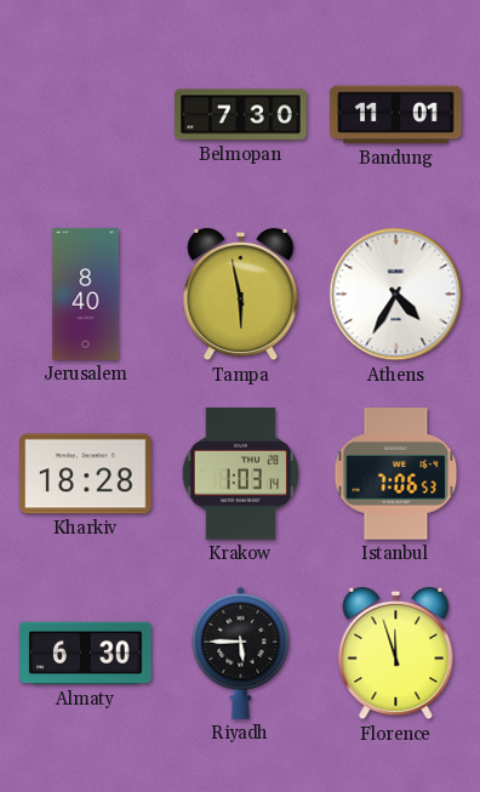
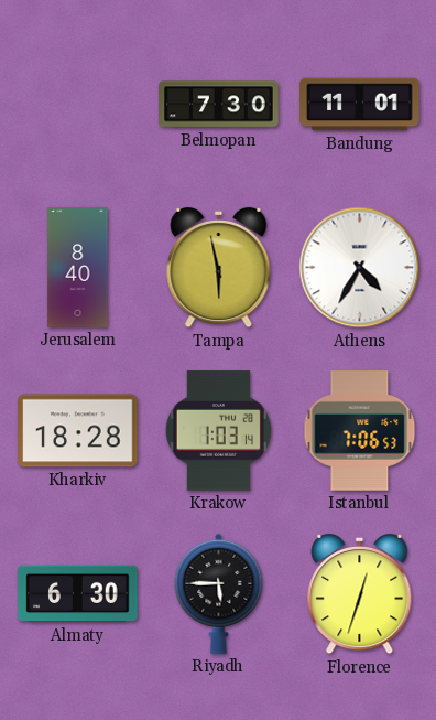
Florence: 11:57 -> 12:33 (360, 594)
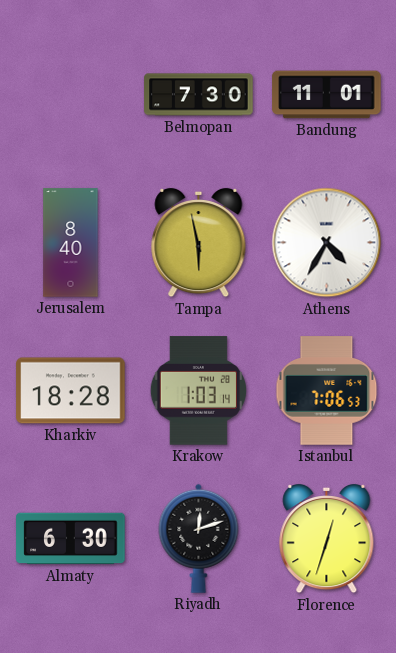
Riyadh: 5:45 -> 12:12 (199, 538)
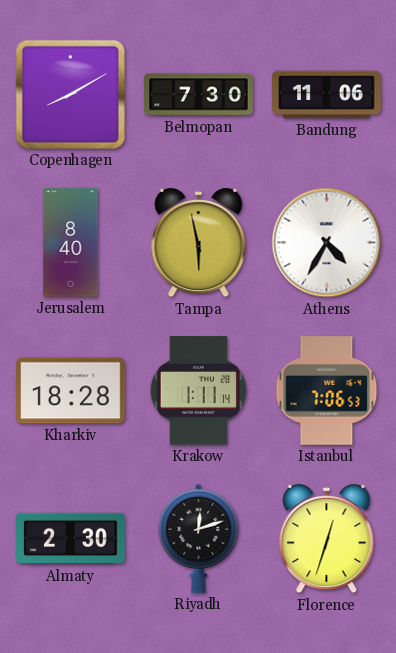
Copenhagen: none -> 8:10 (70, 94)
Bandung: 11:01 -> 11:06 (327, 95)
Krakow: 1:03 -> 1:11 (198, 391)
Almaty: 6:30 -> 2:30 (71, 539)
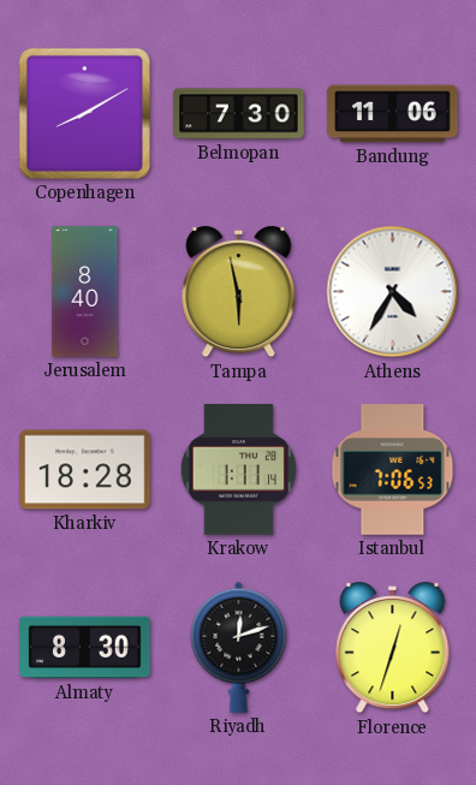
Almaty: 2:30 -> 8:30 (85, 648)
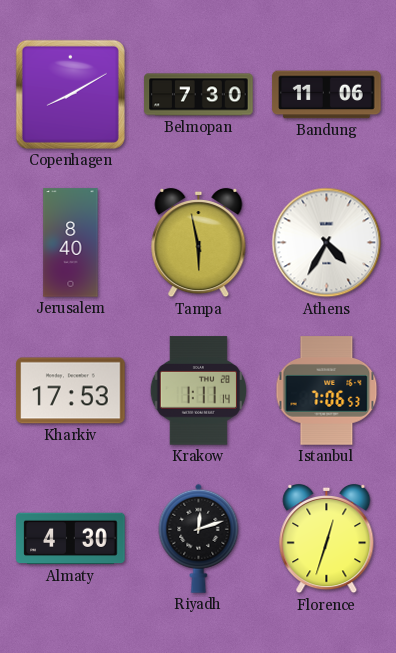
Kharkiv: 18:28 -> 17:53 (71, 391)
Almaty: 8:30 -> 4:30 (71, 539)
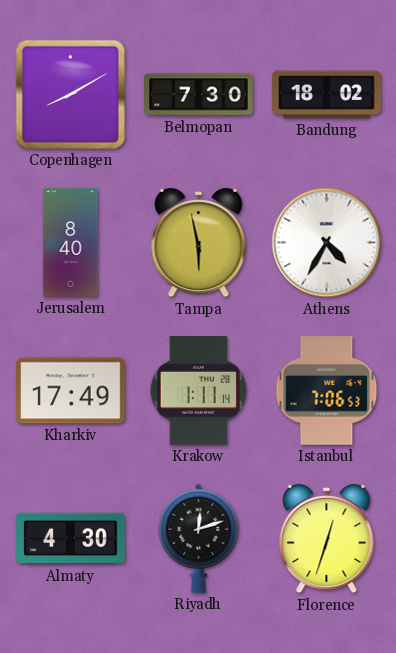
Bandung: 11:06 -> 18:02 (327, 95)
Kharkiv: 17:53 -> 17:49 (71, 391)
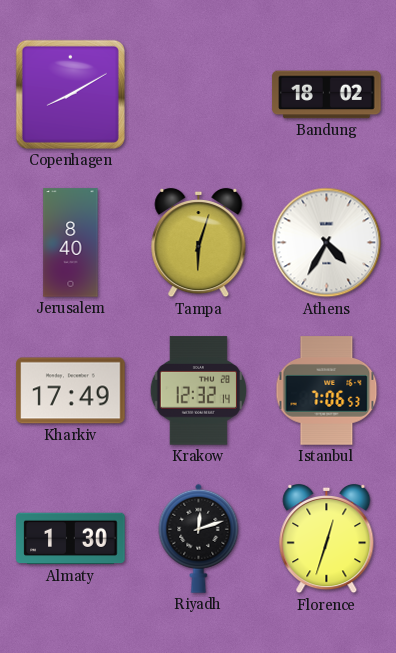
Belmopan: 7:30 -> none (199, 95)
Tampa: 5:58 -> 6:03 (199, 243)
Krakow: 1:11 -> 12:32 (198, 391)
Almaty: 4:30 -> 1:30 (71, 539)
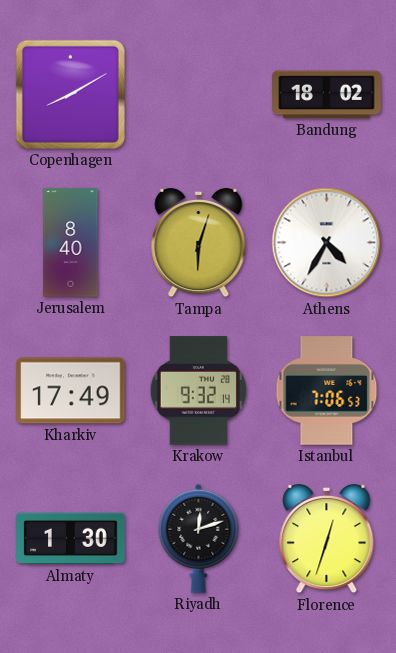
Krakow: 12:32 -> 9:32 (198, 391)
